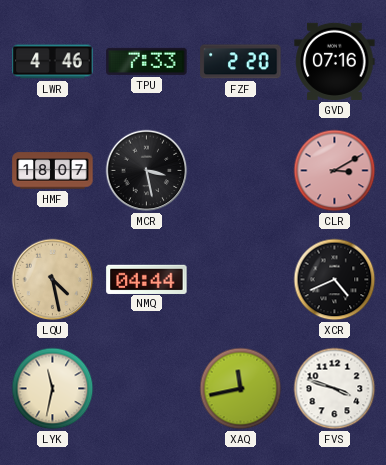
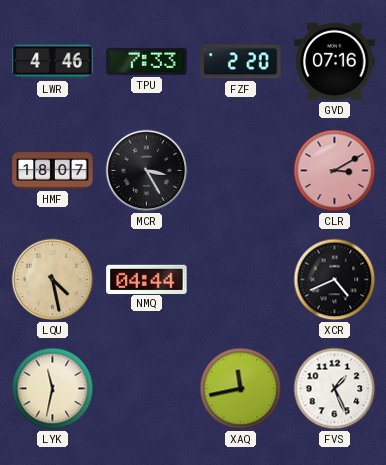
MCR: 3:28 -> 3:25 (147, 171)
FVS: 3:48 -> 1:26 (335, 389)
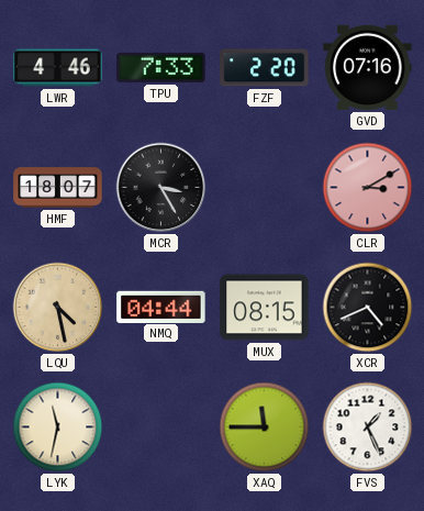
MUX: none -> 08:15 (265, 308)
XAQ: 11:43 -> 11:45 (265, 427)
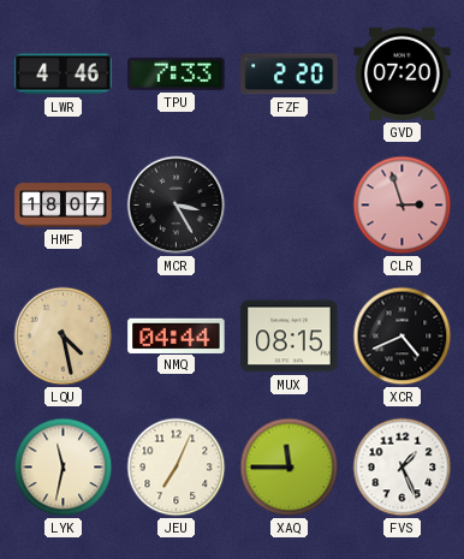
GVD: 07:16 -> 07:20 (403, 73)
CLR: 3:10 -> 2:57 (403, 206)
JEU: none -> 7:04 (177, 468)
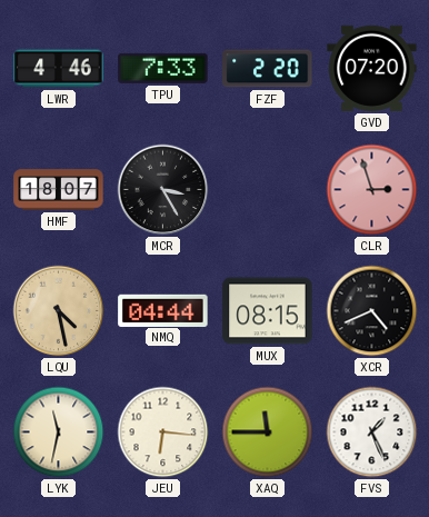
JEU: 7:04 -> 6:16 (163, 433)
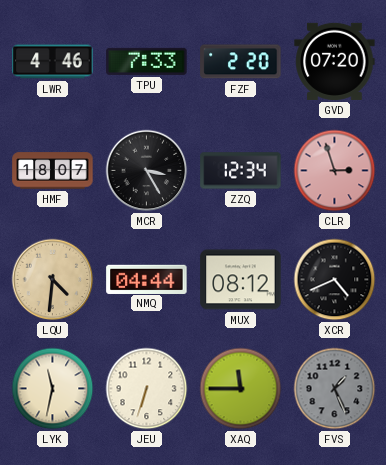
ZZQ: none -> 12:34 (241, 171)
LQU: 4:28 -> 4:31 (53, 280)
MUX: 08:15 -> 08:12 (241, 280)
JEU: 6:16 -> 6:33 (147, 389)
FVS dial: white -> grey (335, 389)
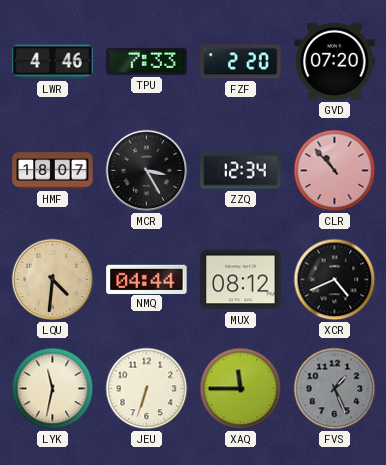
CLR: 2:57 -> 10:53 (335, 171)
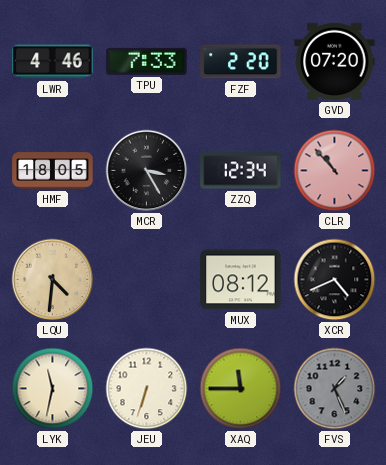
HMF: 18:07 -> 18:05 (53, 171)
NMQ: 04:44 -> none (147, 279)
